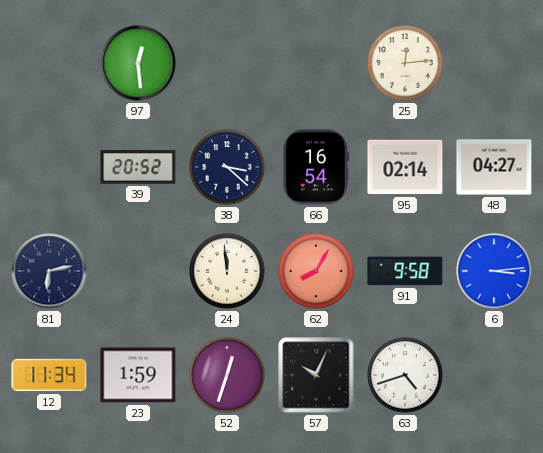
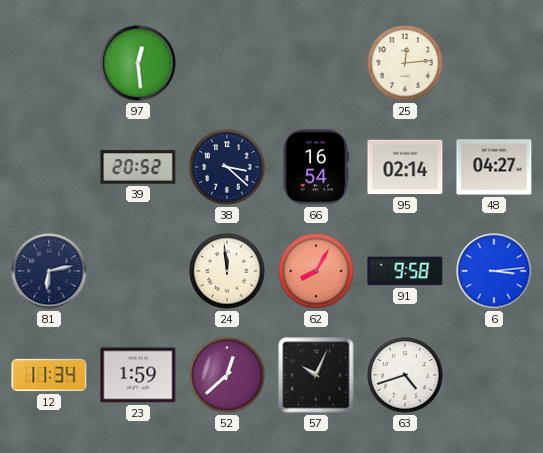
52: 12:33 -> 12:38 (227, 375)
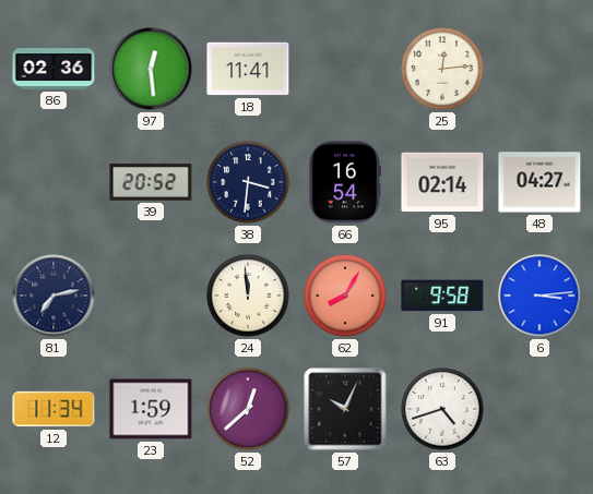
86: none -> 02:36 (54, 70)
18: none -> 11:41 (248, 69)
38: 3:22 -> 3:31 (248, 182)
81: 6:13 -> 7:13 (54, 296)
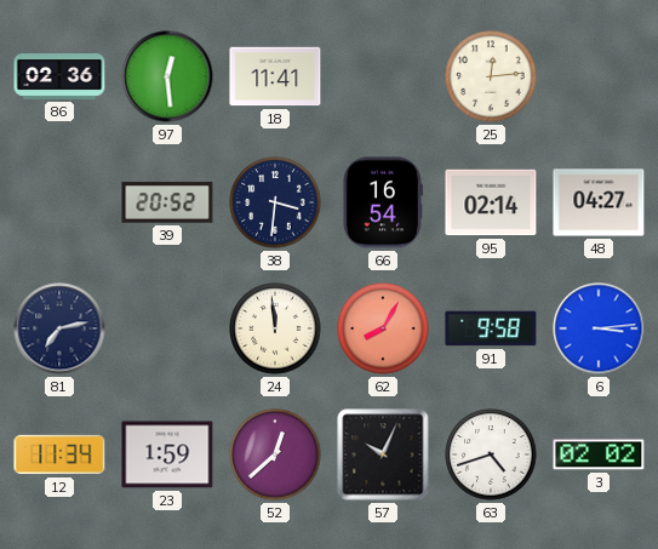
3: none -> 02:02 (599, 454)
